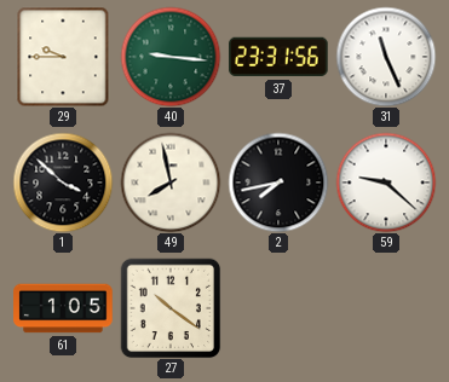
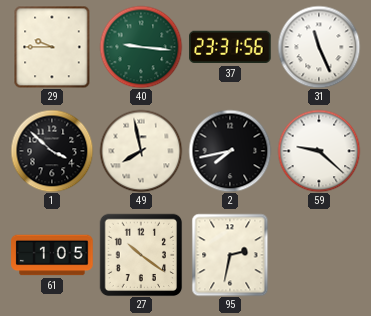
95: none -> 2:32 (230, 255)
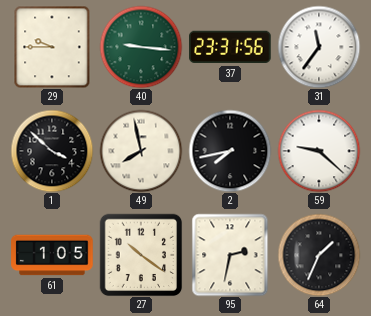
31: 11:26 -> 11:36 (319, 47)
64: none -> 1:34 (319, 255)
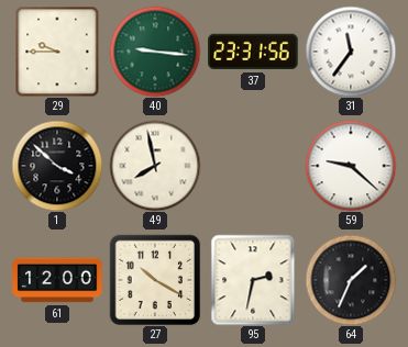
2: 7:43 -> none (230, 151)
61: 1:05 -> 12:00 (57, 280)
27: 10:21 -> 10:20 (155, 280)
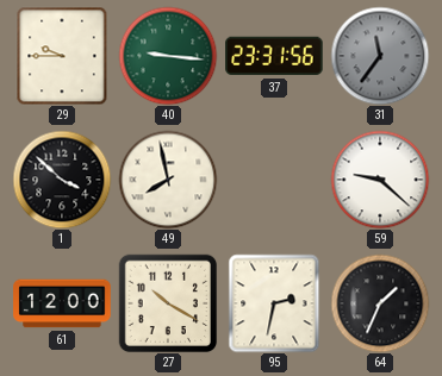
31 dial: white -> grey (380, 56)
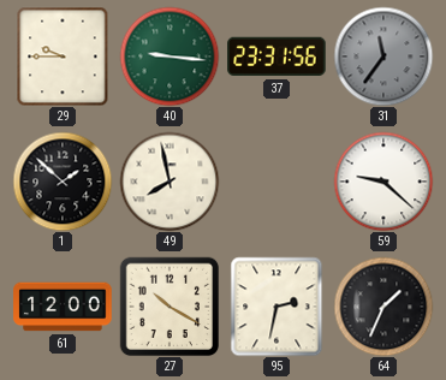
1: 3:52 -> 1:52 (63, 182)
